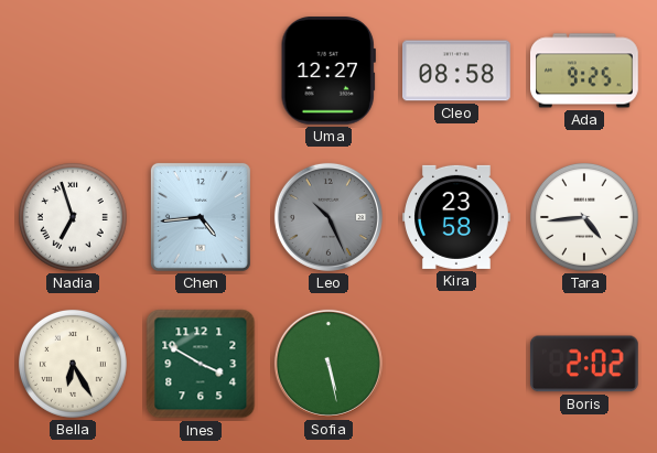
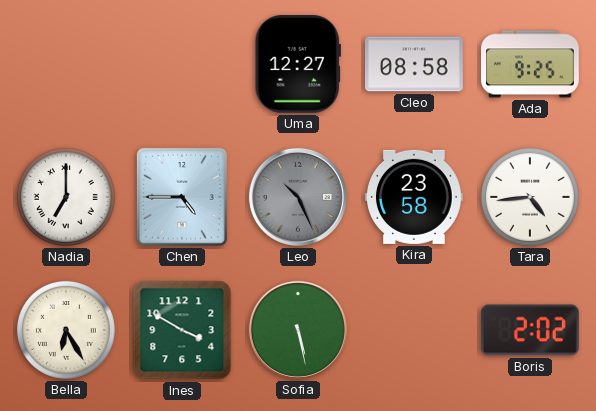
Nadia: 6:57 -> 7:00 (66, 197)
Chen: 4:44 -> 4:45 (182, 197)
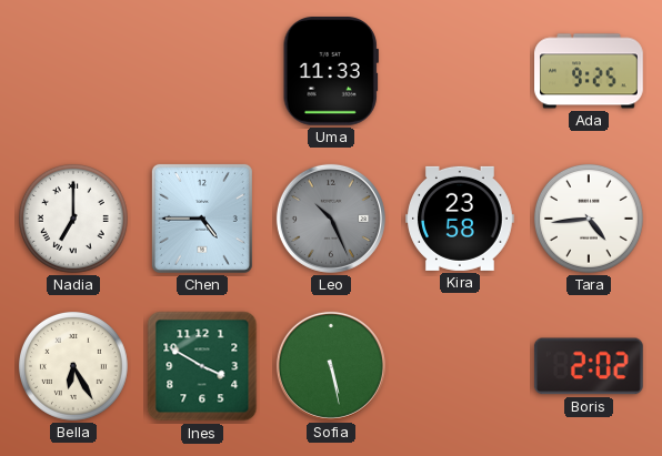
Uma: 12:27 -> 11:33 (331, 72)
Cleo: 08:58 -> none (415, 64)
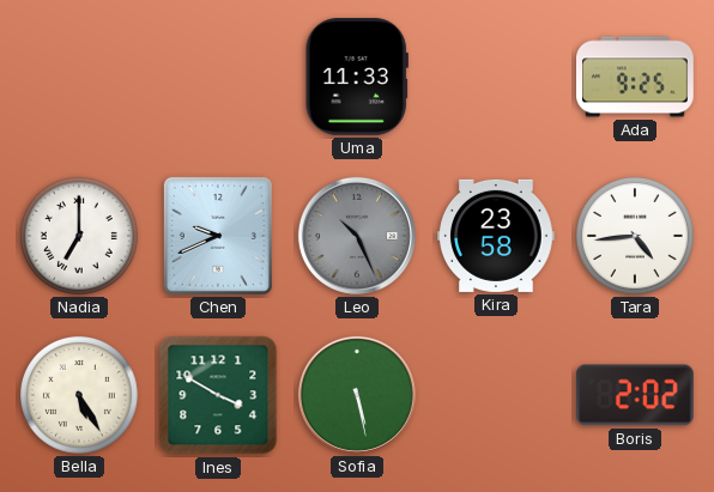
Chen: 4:45 -> 9:41 (218, 236)
Bella: 6:25 -> 5:25 (79, 395)
